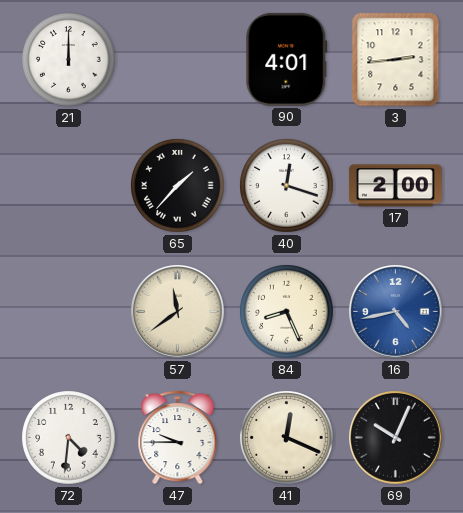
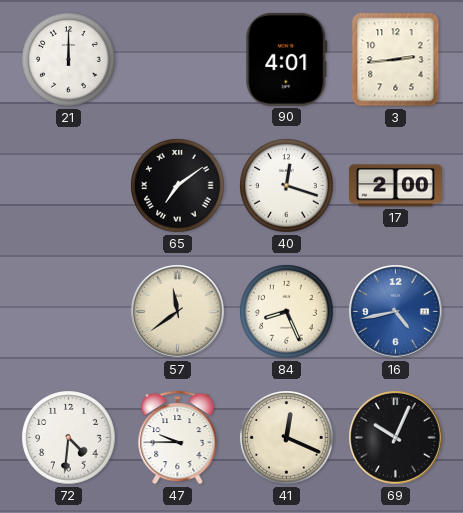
65: 1:37 -> 7:09 (178, 186)
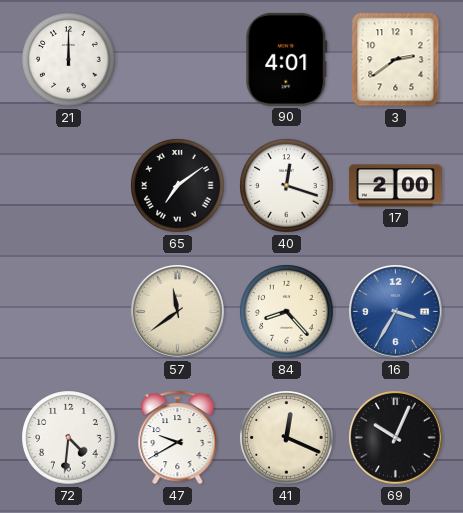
3: 2:44 -> 2:39 (396, 60)
84: 8:26 -> 8:23 (287, 312)
16: 4:43 -> 3:35 (396, 312)
47: 9:45 -> 9:40 (178, 437)
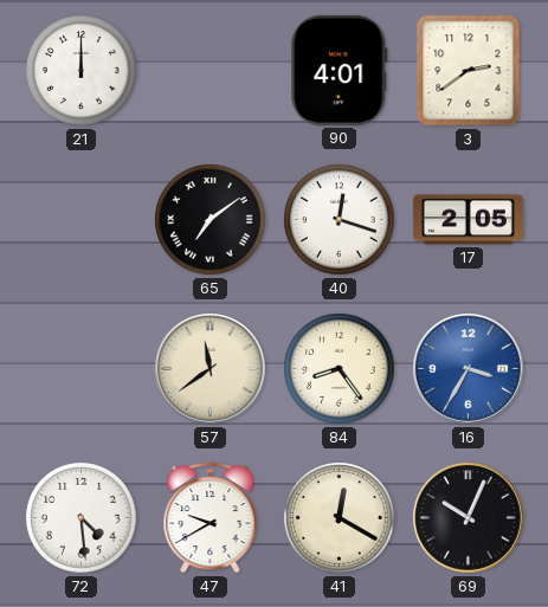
17: 2:00 -> 2:05 (468, 220)
84: 8:23 -> 8:24 (340, 369)
72: 4:31 -> 4:29 (82, 518)
41: 12:19 -> 12:20 (340, 518)
